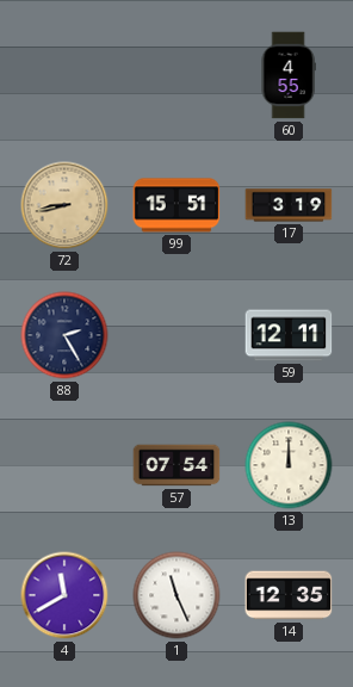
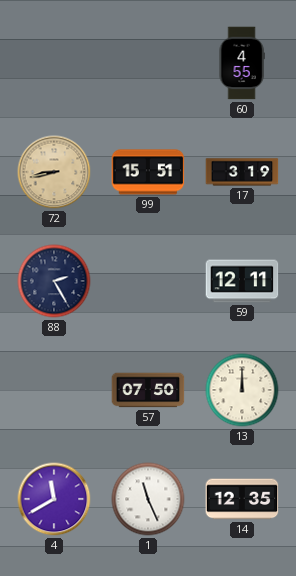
57: 07:54 -> 07:50 (148, 390)
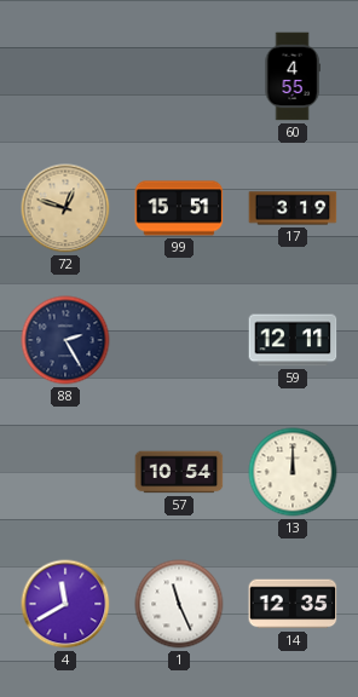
72: 8:43 -> 12:48 (65, 208)
57: 07:50 -> 10:54 (179, 472)
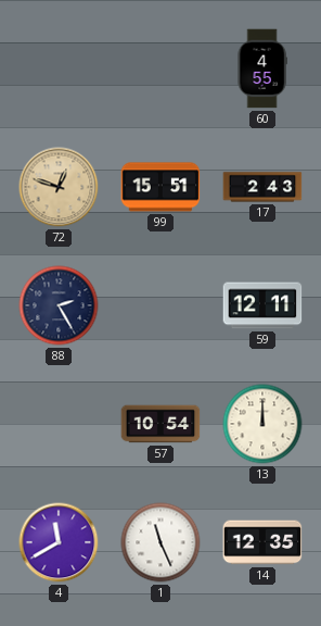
17: 3:19 -> 2:43 (262, 187)
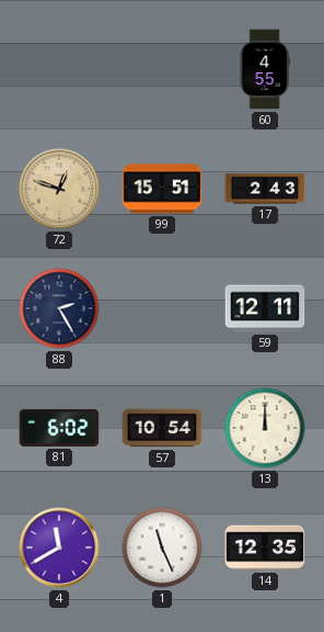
81: none -> 6:02 (59, 428)
